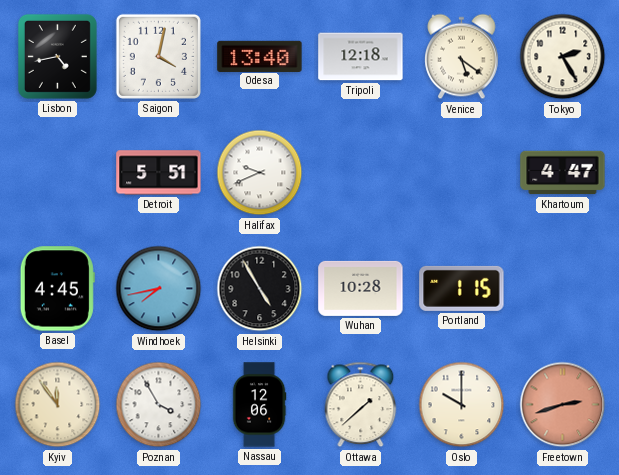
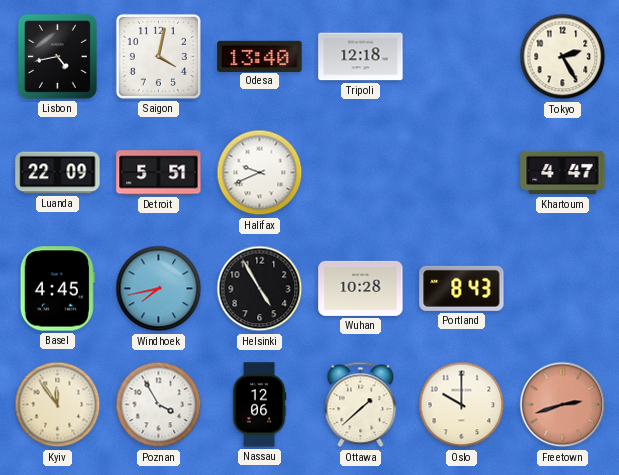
Venice: 5:21 -> none (462, 57)
Luanda: none -> 22:09 (58, 173)
Portland: 1:15 -> 8:43 (462, 288)
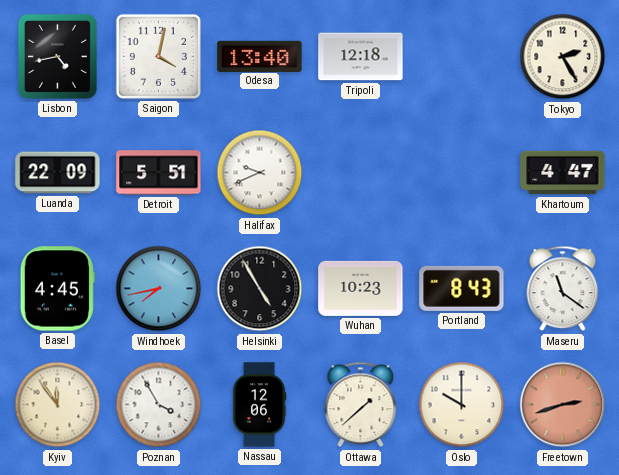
Wuhan: 10:28 -> 10:23 (361, 288)
Maseru: none -> 11:21 (563, 289)
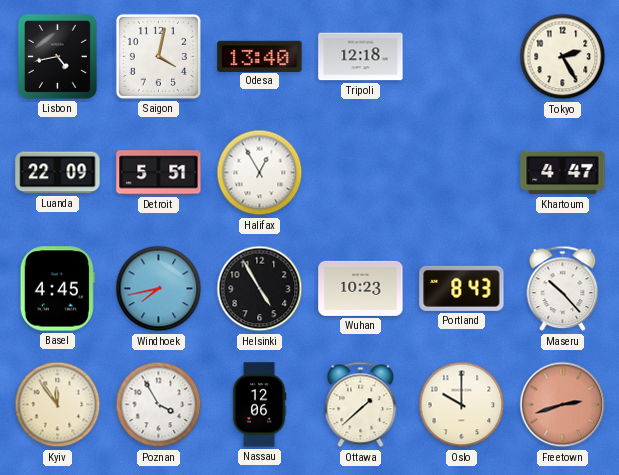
Halifax: 9:41 -> 12:55 (260, 173)
Maseru: 11:21 -> 10:23 (563, 289)
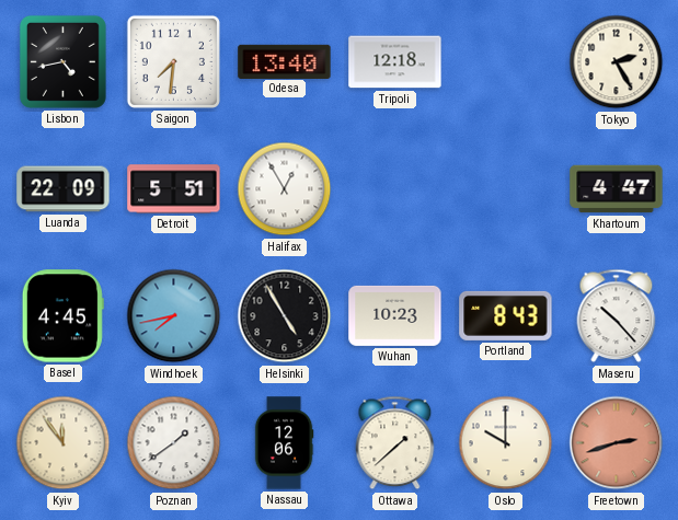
Saigon: 4:02 -> 7:31 (173, 61)
Poznan: 3:55 -> 1:39 (174, 443)
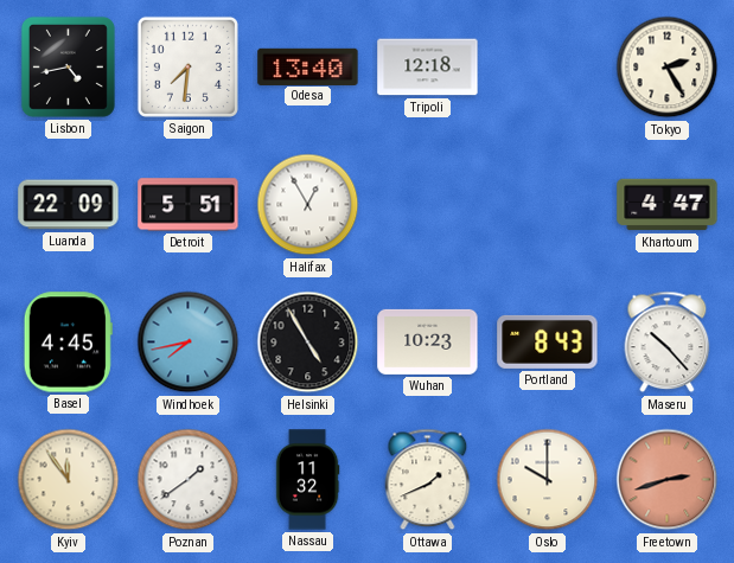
Nassau: 12:06 -> 11:32 (307, 480)
Ottawa: 1:38 -> 1:41 (428, 480)
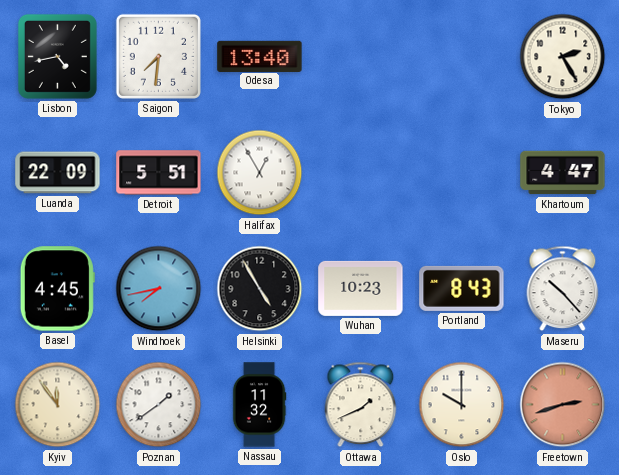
Tripoli: 12:18 -> none (428, 68)
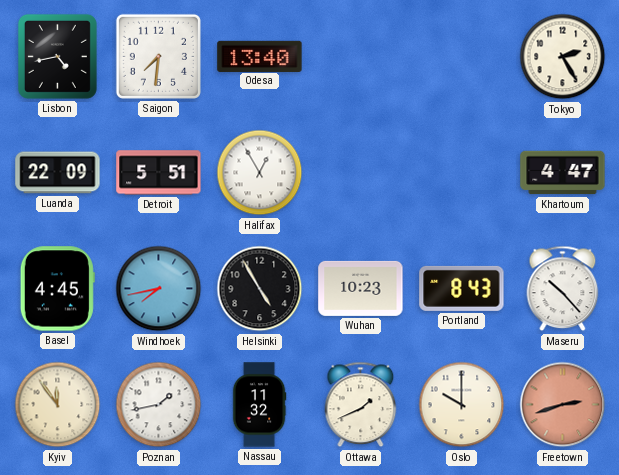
Poznan: 1:39 -> 1:43 (159, 405)
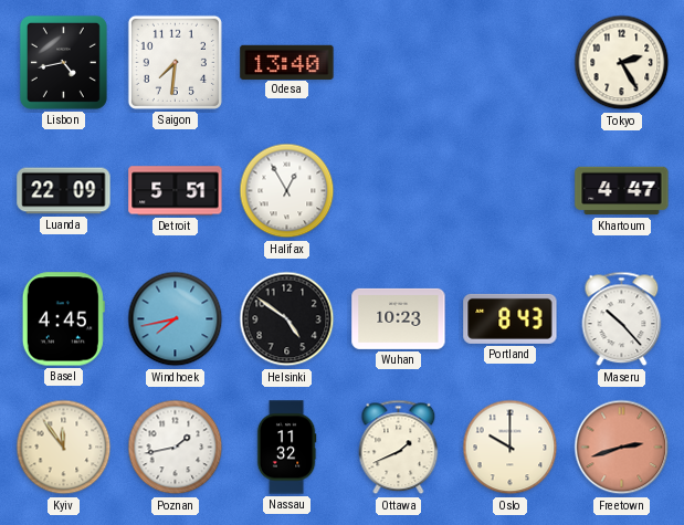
Helsinki: 4:55 -> 4:51 (287, 319)
